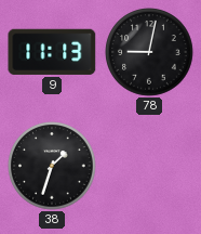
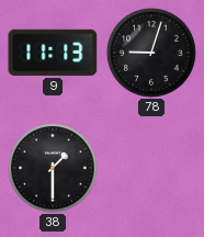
78: 9:02 -> 9:03 (151, 53)
38: 1:33 -> 1:30 (53, 168)
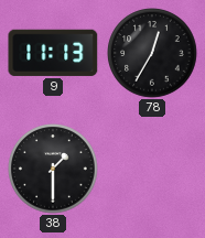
78: 9:03 -> 12:35 (152, 53)
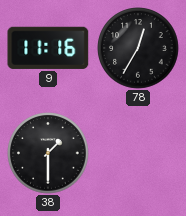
9: 11:13 -> 11:16 (48, 48)
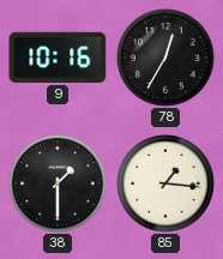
9: 11:16 -> 10:16 (58, 58)
85: none -> 1:16 (165, 183)
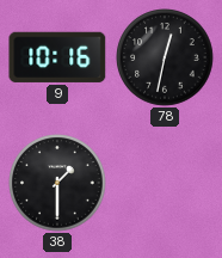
78: 12:35 -> 12:32 (165, 57)
85: 1:16 -> none (165, 183)
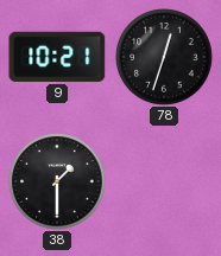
9: 10:16 -> 10:21 (57, 57)
78: 12:32 -> 12:33 (164, 57)
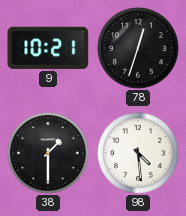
98: none -> 4:29 (138, 153)
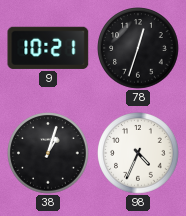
38: 1:30 -> 1:03 (48, 153)
98: 4:29 -> 4:34 (138, 153)
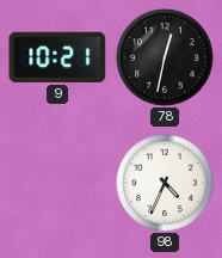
78: 12:33 -> 12:32 (165, 57)
38: 1:03 -> none (48, 153)
